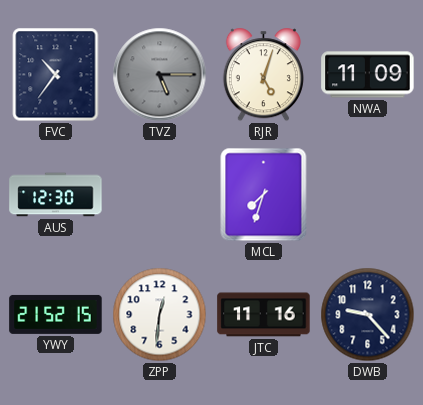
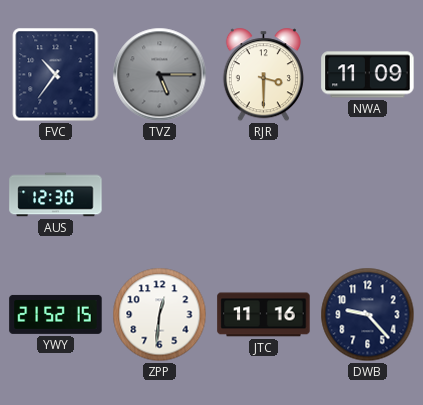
RJR: 5:03 -> 3:30 (263, 75)
MCL: 7:33 -> none (264, 195)
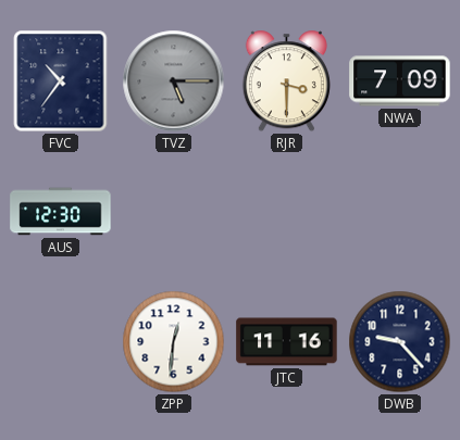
NWA: 11:09 -> 7:09 (400, 81)
YWY: 21:52 -> none (56, 314)
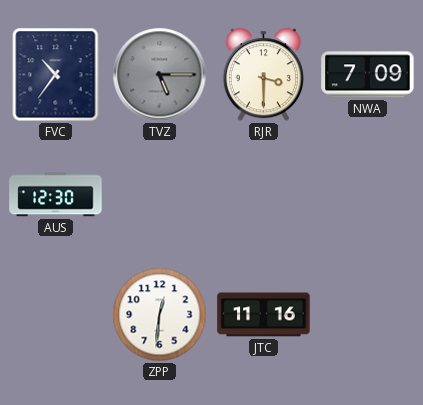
DWB: 9:23 -> none (400, 342)
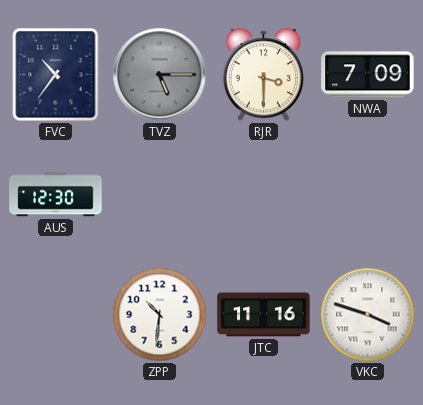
ZPP: 12:31 -> 10:31 (160, 315)
VKC: none -> 3:48 (368, 315)
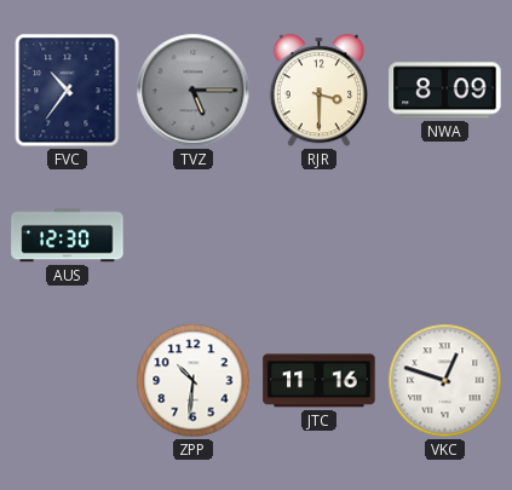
NWA: 7:09 -> 8:09 (445, 91)
VKC: 3:48 -> 12:48 (445, 381)
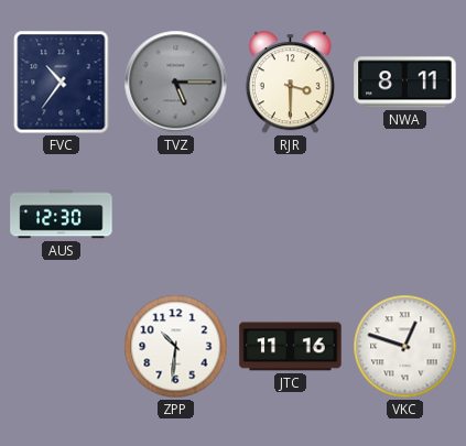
NWA: 8:09 -> 8:11 (405, 83)
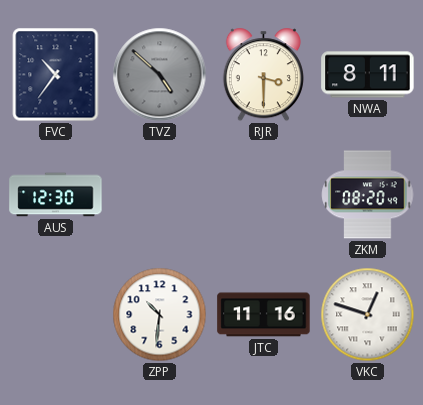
TVZ: 5:15 -> 4:52 (160, 75)
ZKM: none -> 08:20 (368, 195)
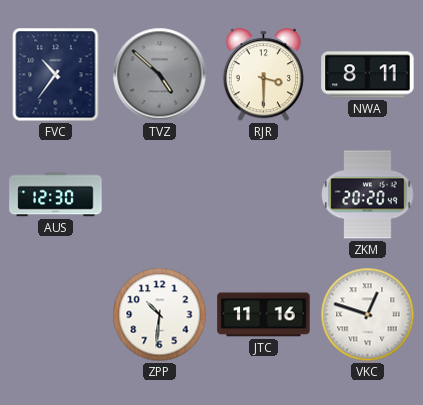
ZKM: 08:20 -> 20:20 (368, 195)
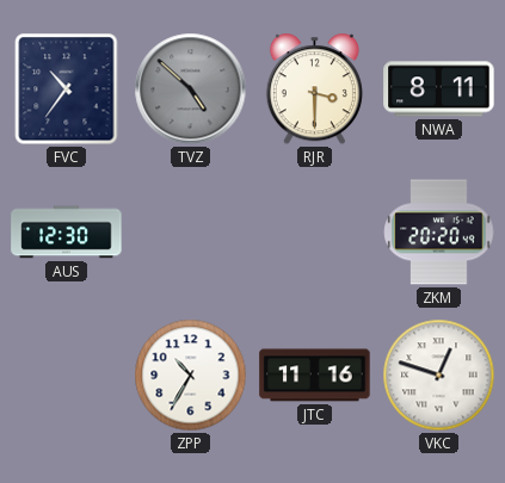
ZPP: 10:31 -> 10:35 (191, 376)
